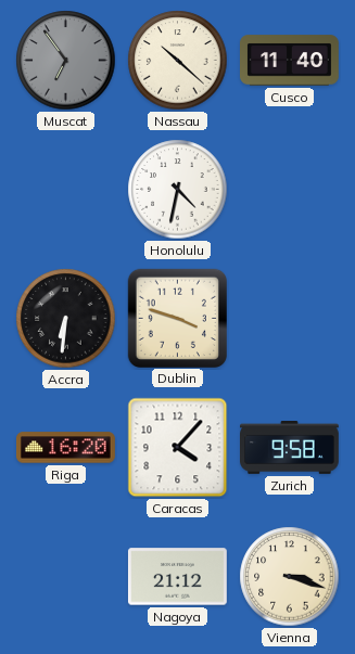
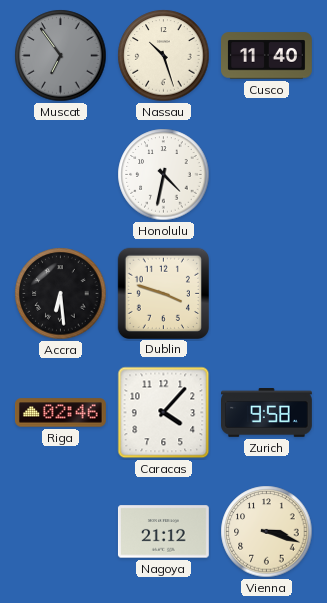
Nassau: 10:22 -> 10:27 (164, 56)
Accra: 6:31 -> 6:29 (61, 294)
Riga: 16:20 -> 02:46 (61, 413)
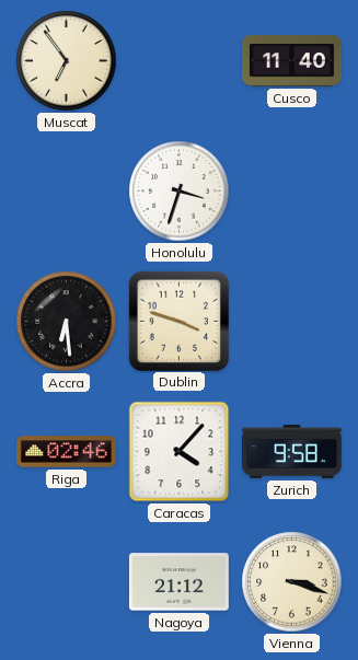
Muscat dial: grey -> cream (67, 61)
Nassau: 10:27 -> none (164, 56)
Honolulu: 4:32 -> 3:33 (180, 192)
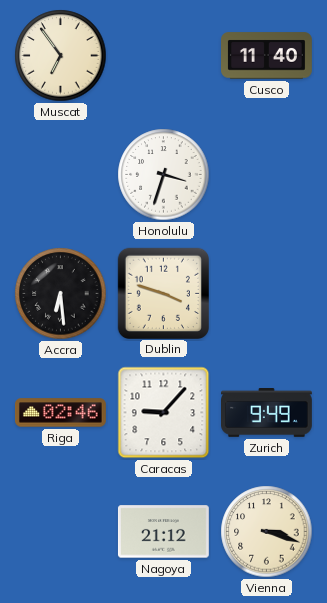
Caracas: 4:07 -> 9:07 (164, 413)
Zurich: 9:58 -> 9:49 (267, 413)
